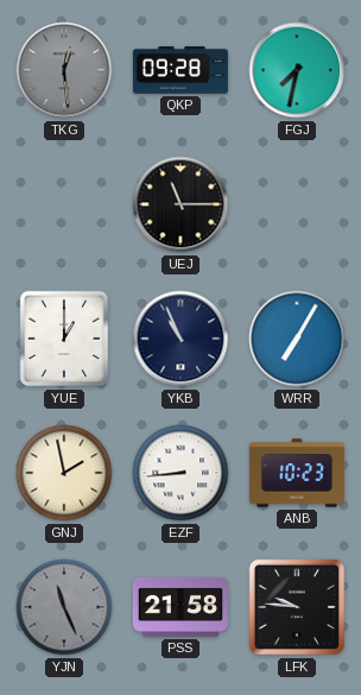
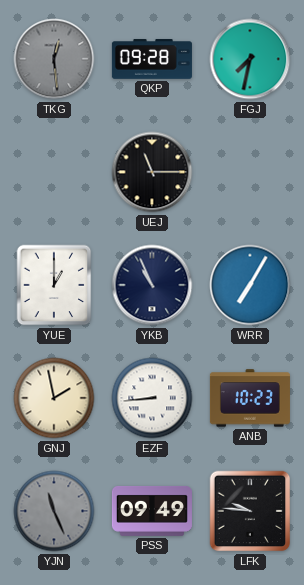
PSS: 21:58 -> 09:49 (152, 511)
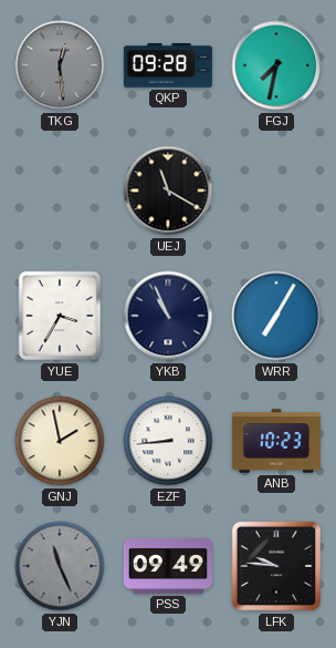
UEJ: 11:15 -> 11:20 (168, 191)
YUE: 1:00 -> 3:35 (60, 316)
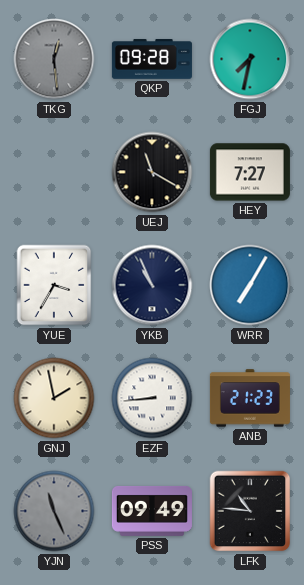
HEY: none -> 7:27 (250, 172)
ANB: 10:23 -> 21:23 (250, 398)
LFK: 9:46 -> 10:46 (250, 511)
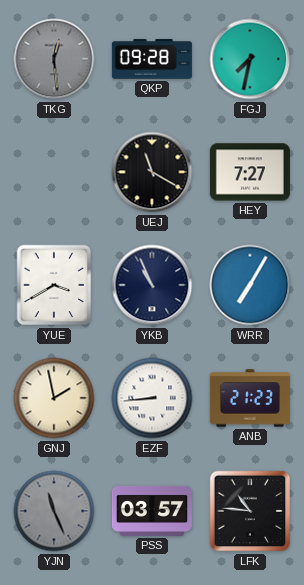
YUE: 3:35 -> 3:40 (54, 285)
PSS: 09:49 -> 03:57 (152, 511)
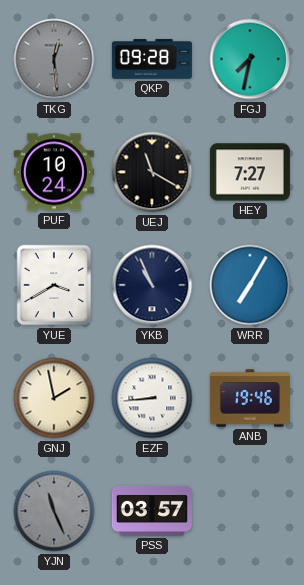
PUF: none -> 10:24 (54, 172)
ANB: 21:23 -> 19:46 (250, 398)
LFK: 10:46 -> none (250, 511)
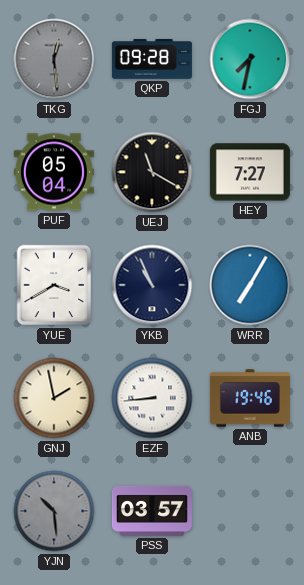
PUF: 10:24 -> 05:04 (54, 172)
YJN: 11:26 -> 10:29 (54, 511)
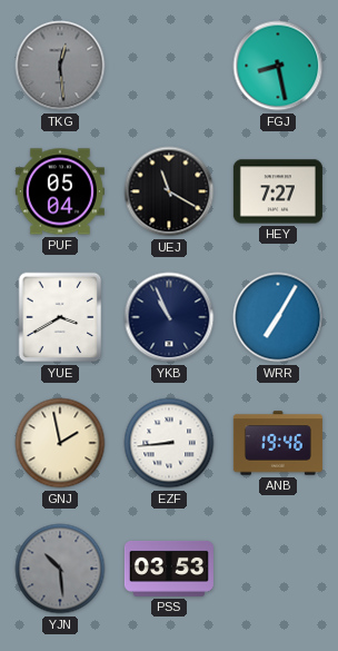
QKP: 09:28 -> none (152, 59)
FGJ: 7:32 -> 8:28 (278, 66)
PSS: 03:57 -> 03:53 (169, 569)
